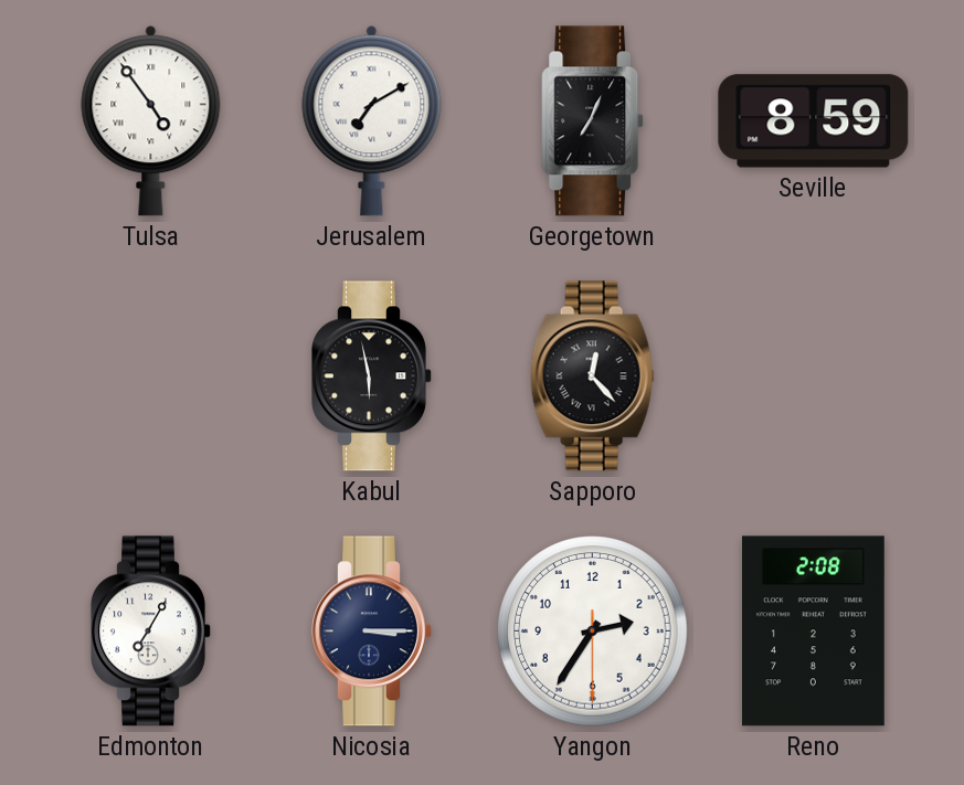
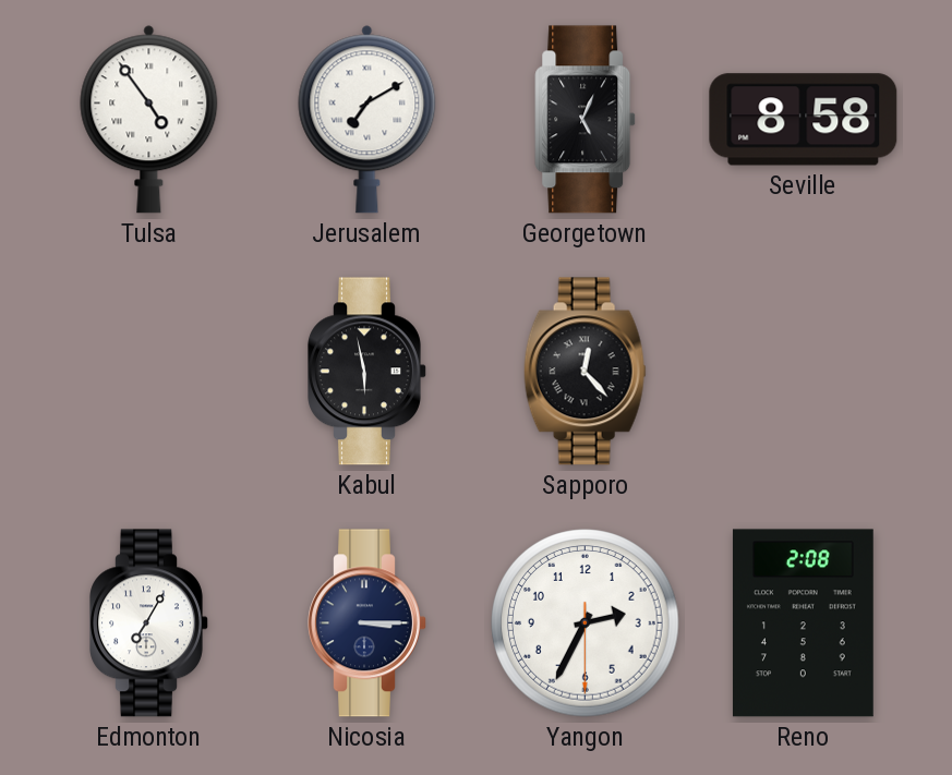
Georgetown: 7:04 -> 5:04 (586, 120)
Seville: 8:59 -> 8:58 (804, 120)
Yangon: 2:35 -> 2:34 (586, 623)
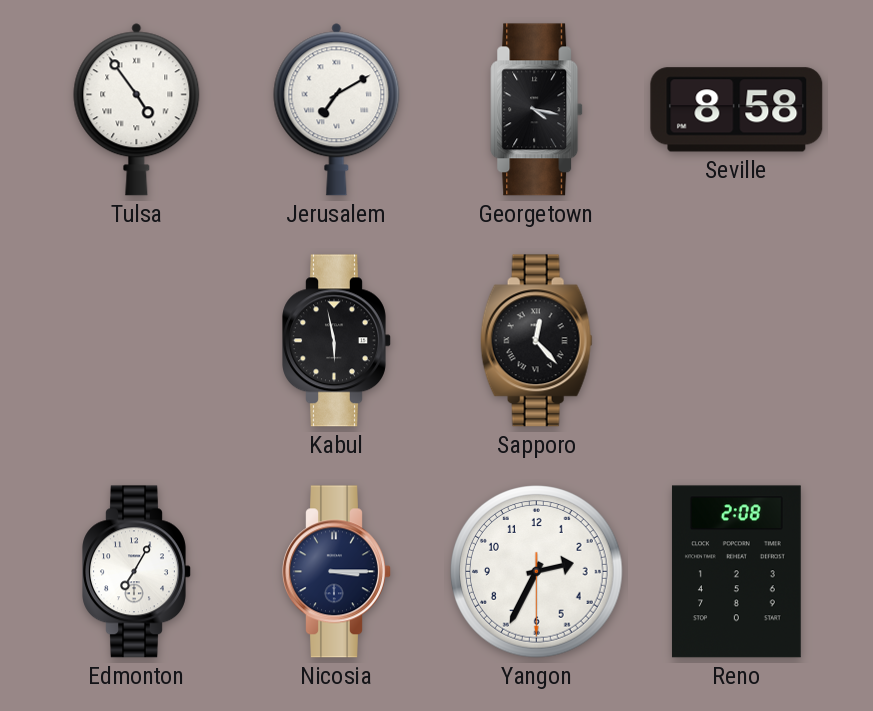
Georgetown: 5:04 -> 4:17 (537, 110)
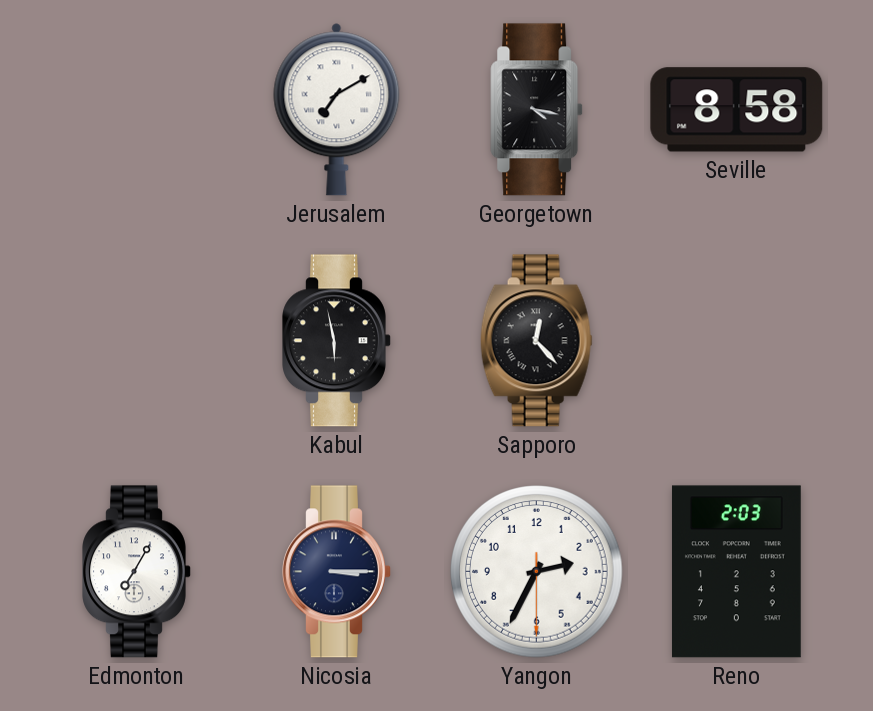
Tulsa: 4:54 -> none (137, 110)
Reno: 2:08 -> 2:03 (736, 572)
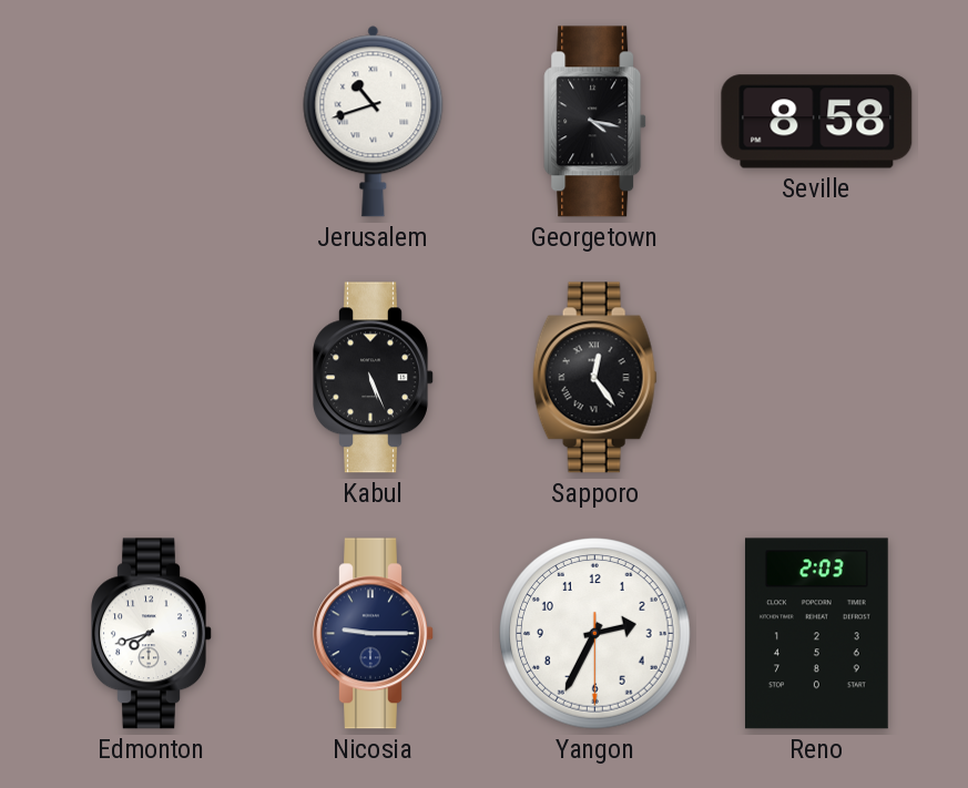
Jerusalem: 7:10 -> 10:42 (374, 122)
Kabul: 5:58 -> 5:26 (374, 378)
Sapporo: 12:23 -> 12:24 (594, 378)
Edmonton: 7:05 -> 7:42 (152, 634)
Nicosia: 3:15 -> 9:15 (374, 634)
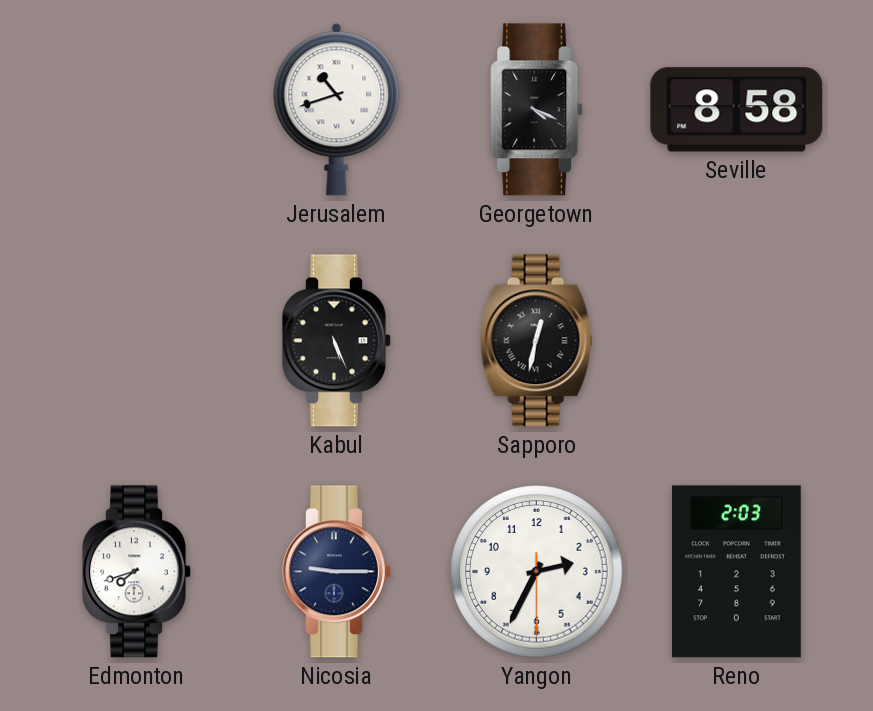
Georgetown: 4:17 -> 4:19 (537, 110)
Sapporo: 12:24 -> 12:32 (536, 341)
